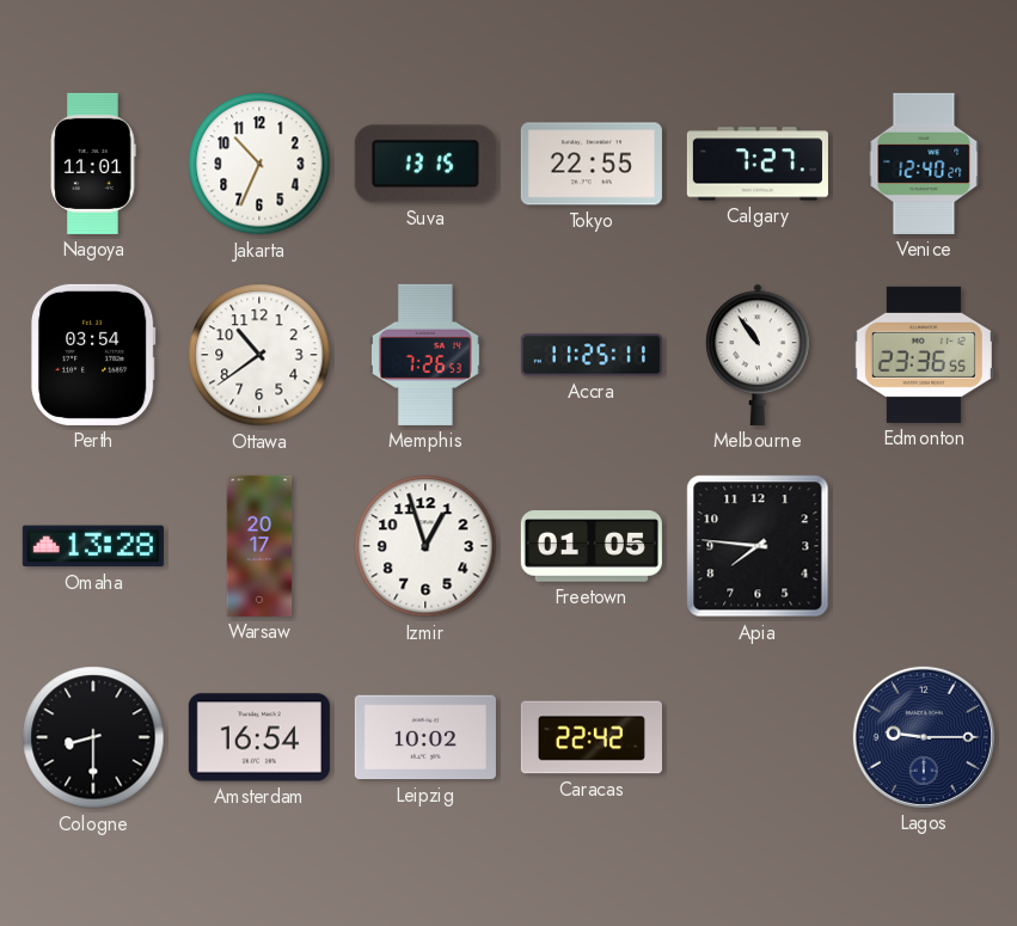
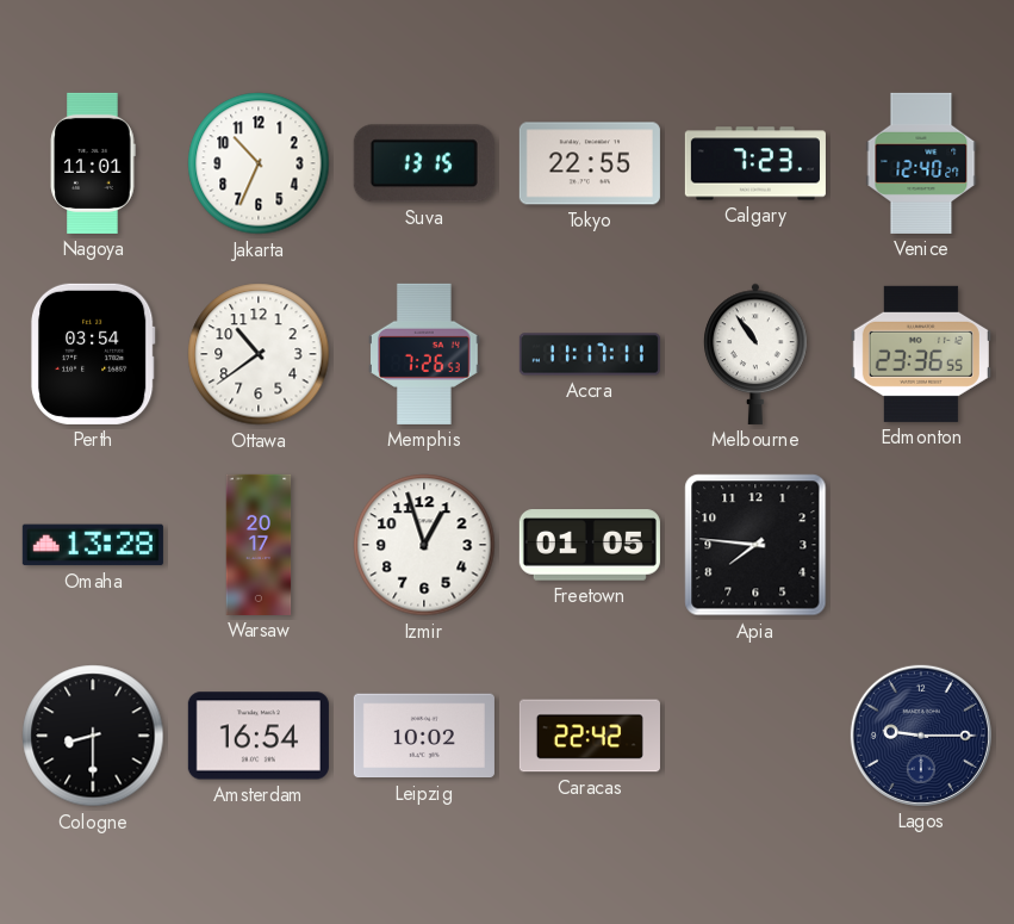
Calgary: 7:27 -> 7:23 (755, 163)
Accra: 11:25 -> 11:17 (590, 354)
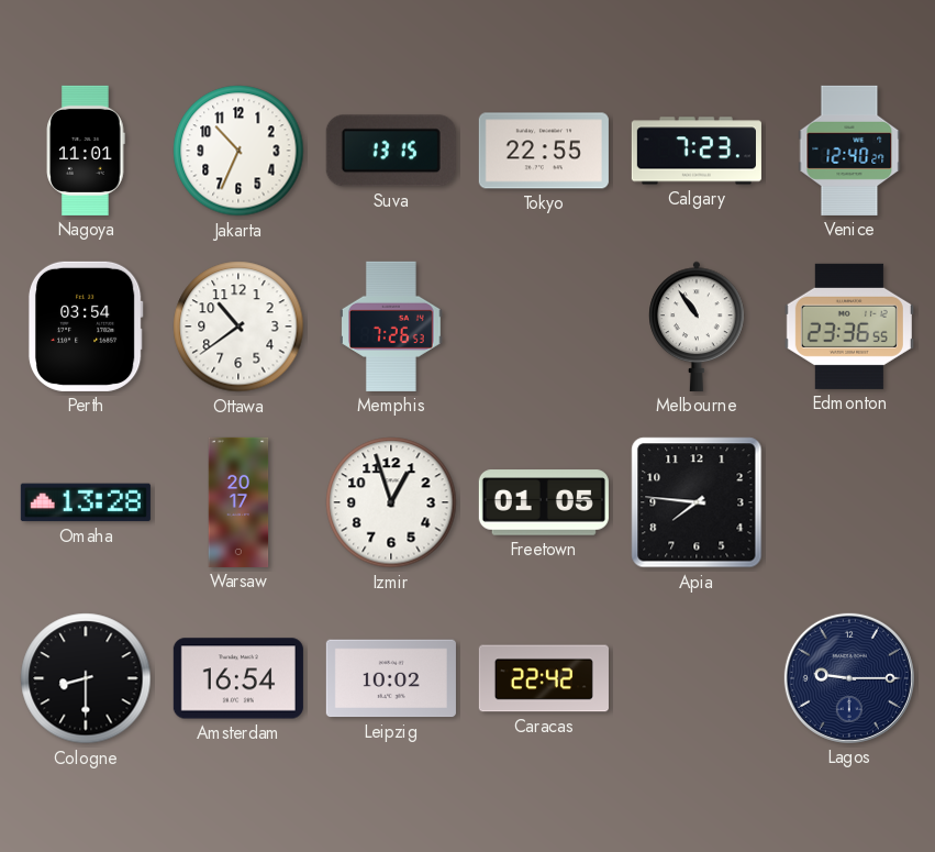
Accra: 11:17 -> none (590, 354)
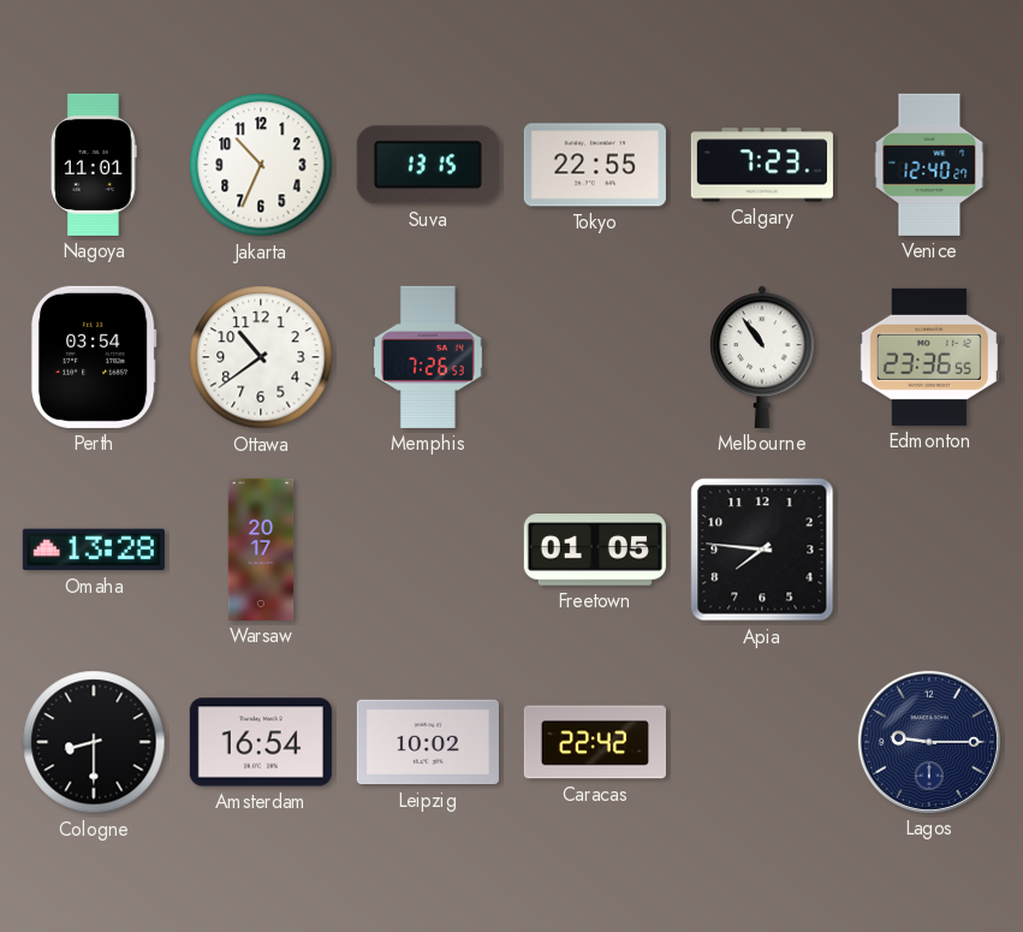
Izmir: 12:57 -> none (391, 502)
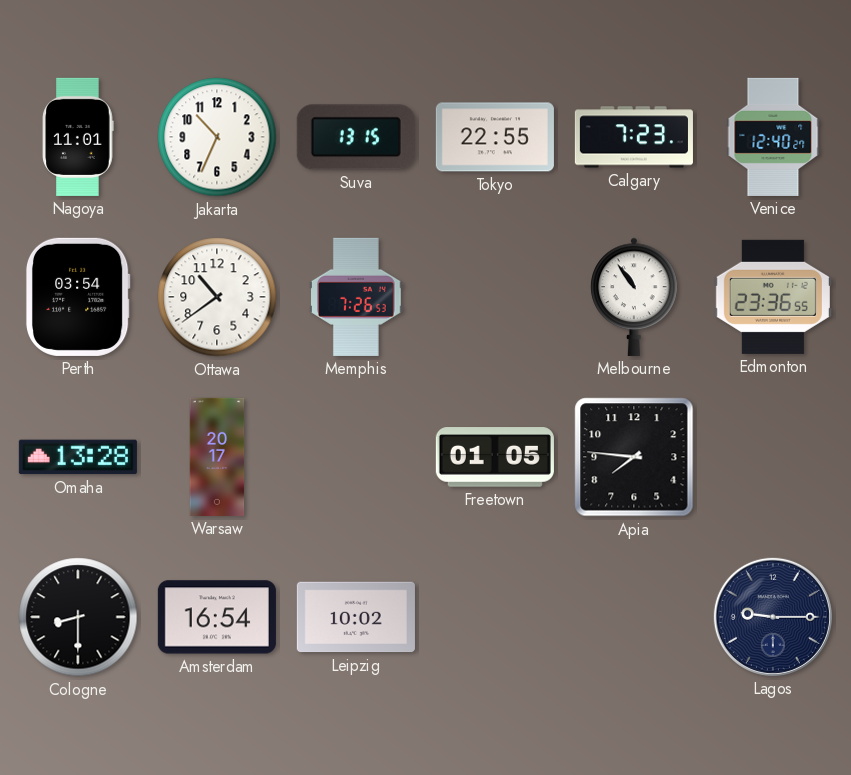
Caracas: 22:42 -> none (595, 742)
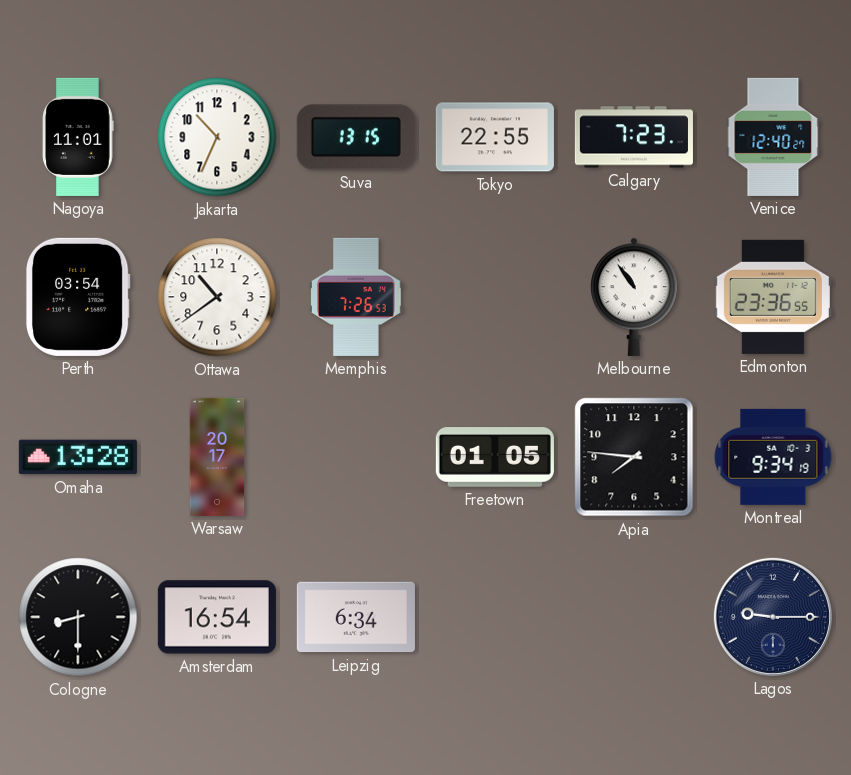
Montreal: none -> 9:34 (773, 457)
Leipzig: 10:02 -> 6:34 (356, 617)
